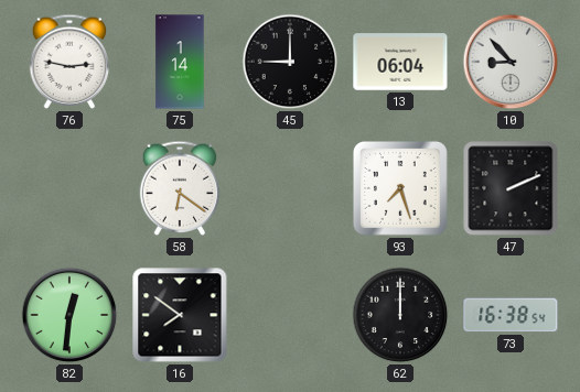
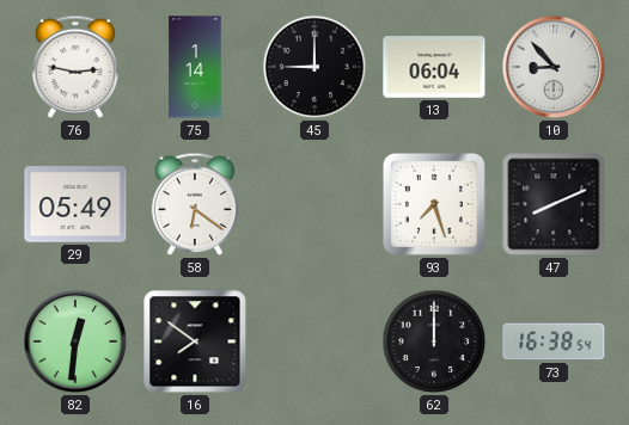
29: none -> 05:49 (75, 204)
47: 2:11 -> 8:11 (554, 204)
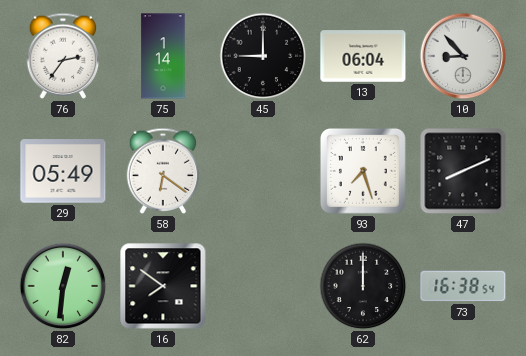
76: 2:47 -> 2:36 (63, 56)
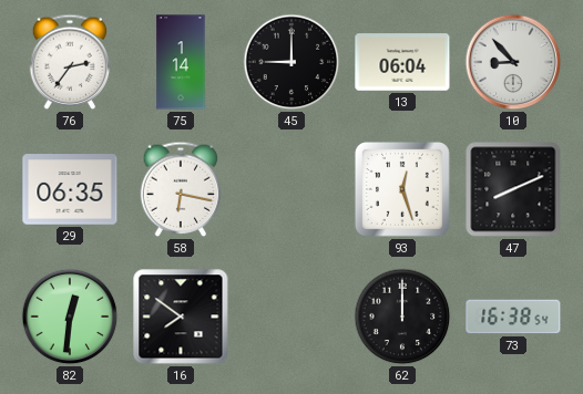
29: 05:49 -> 06:35 (70, 189)
58: 6:21 -> 6:17 (181, 189)
93: 7:27 -> 12:27 (402, 189)
